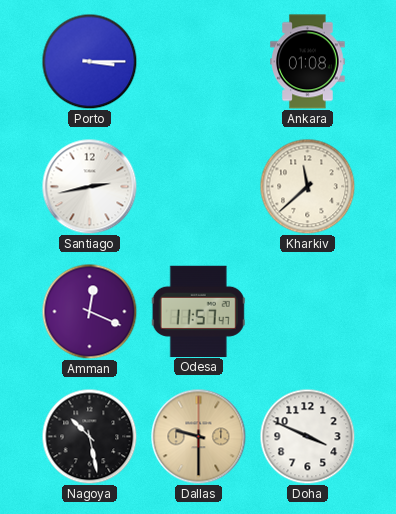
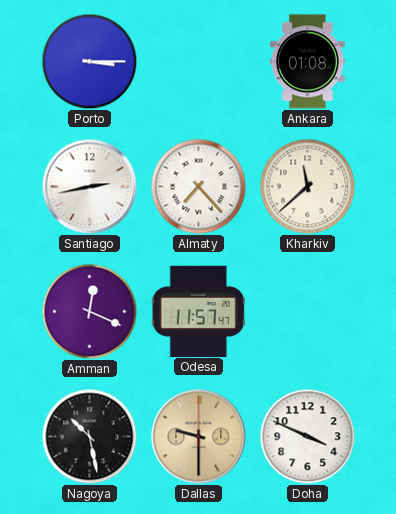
Almaty: none -> 7:23 (198, 186)
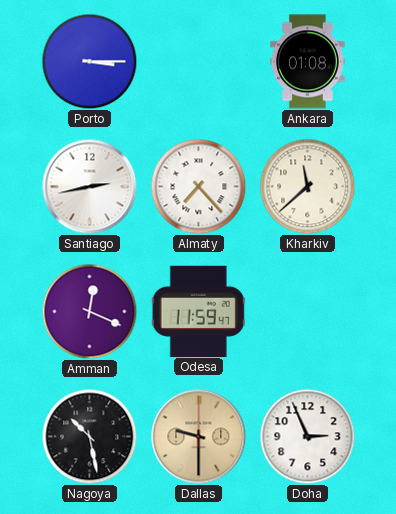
Odesa: 11:57 -> 11:59 (198, 311)
Doha: 3:49 -> 2:56 (307, 436)
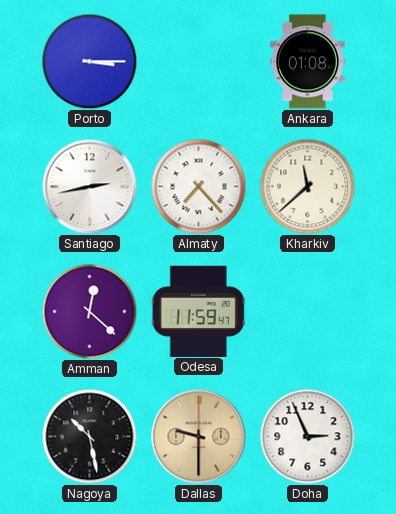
Amman: 12:19 -> 12:22 (89, 311)
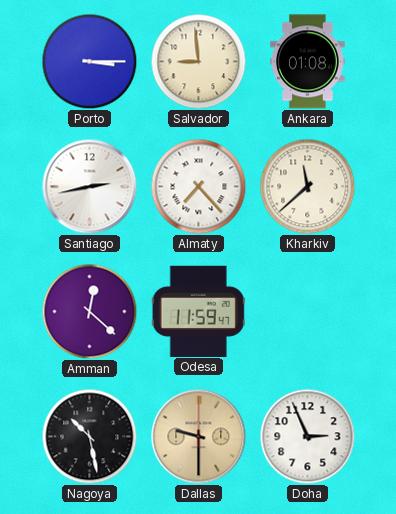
Salvador: none -> 8:59 (198, 61)
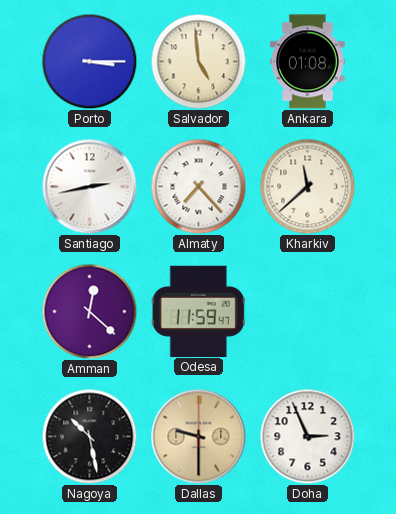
Salvador: 8:59 -> 4:59 (198, 61)
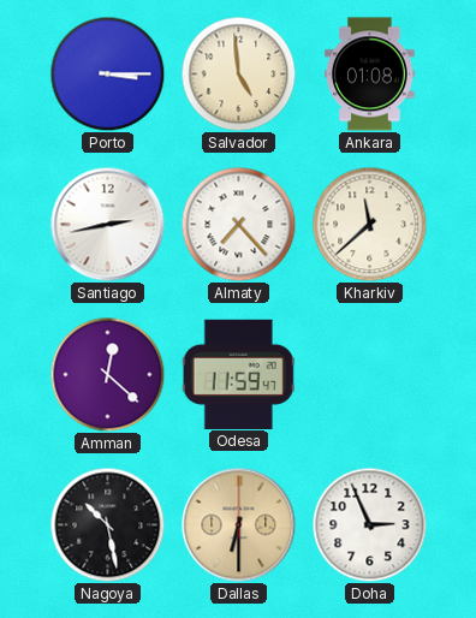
Dallas: 9:30 -> 6:30 (238, 524)
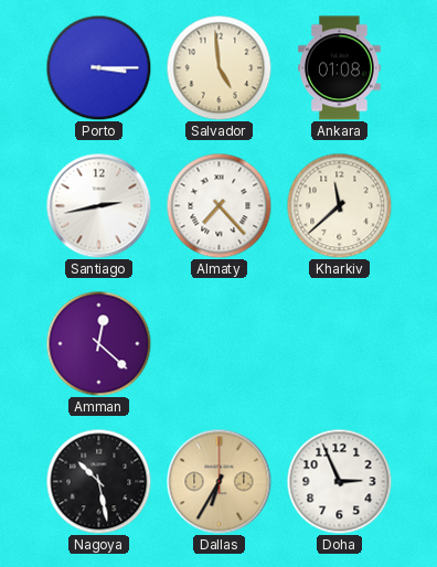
Odesa: 11:59 -> none (238, 374)
Dallas: 6:30 -> 6:35 (218, 481)
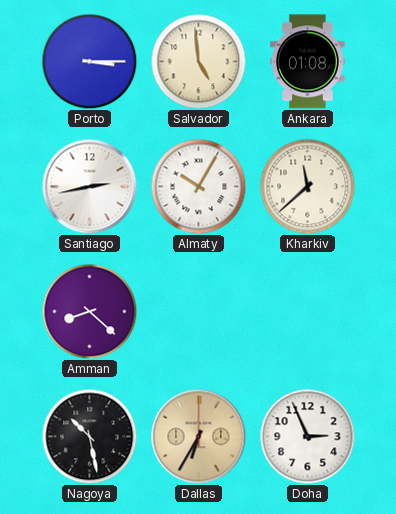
Almaty: 7:23 -> 10:05 (198, 186)
Amman: 12:22 -> 8:22 (89, 311)
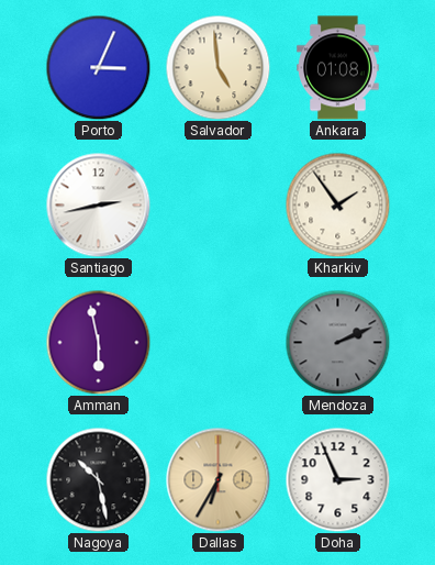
Porto: 3:15 -> 3:04 (98, 67)
Almaty: 10:05 -> none (198, 186)
Kharkiv: 11:38 -> 1:54 (337, 204)
Amman: 8:22 -> 5:58 (98, 342)
Mendoza: none -> 2:11 (337, 342)
